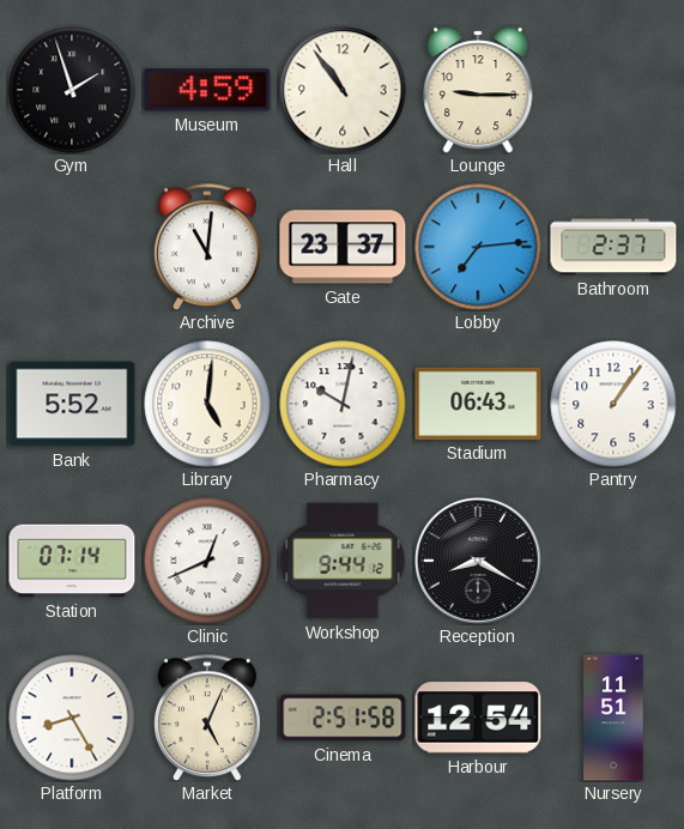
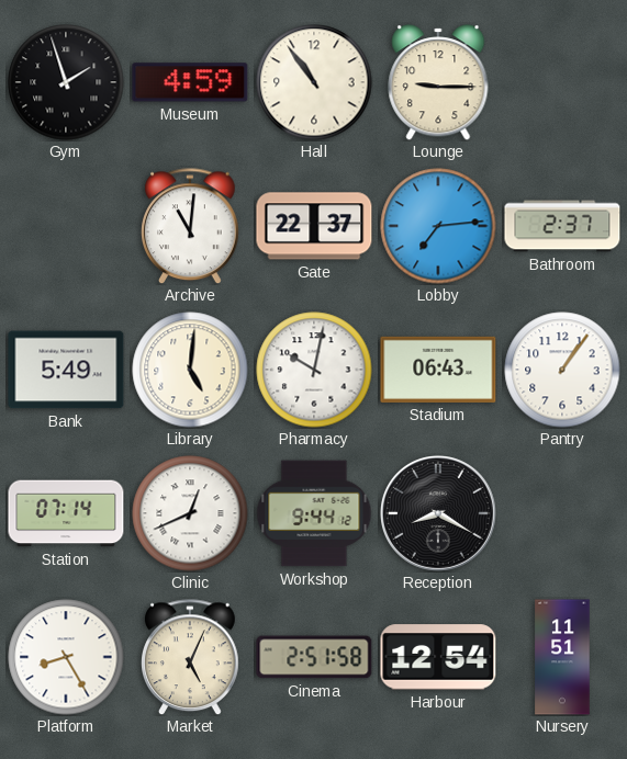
Gate: 23:37 -> 22:37 (314, 226)
Bank: 5:52 -> 5:49 (66, 370)
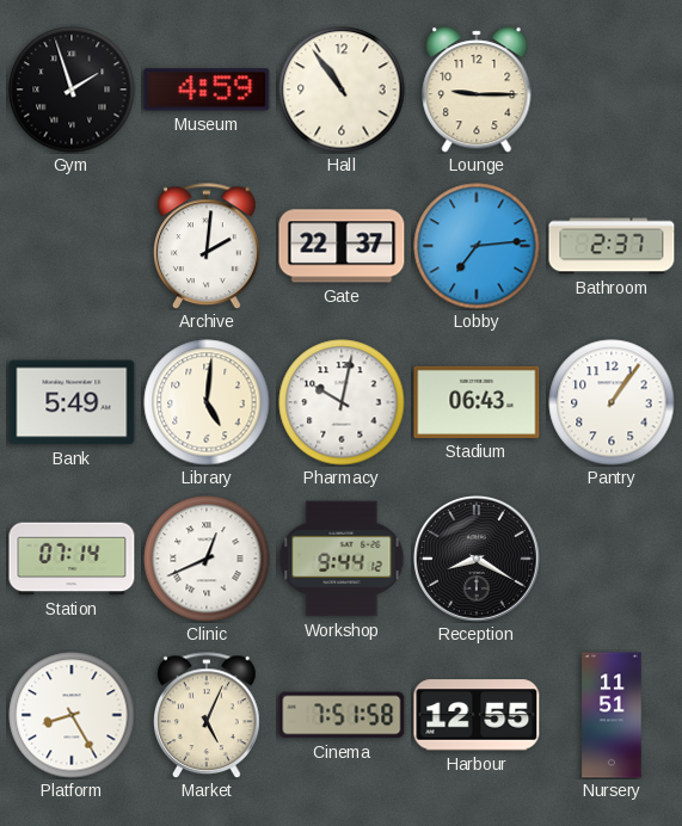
Archive: 11:01 -> 2:01 (208, 246)
Cinema: 2:51 -> 7:51 (342, 715)
Harbour: 12:54 -> 12:55 (477, 715)
